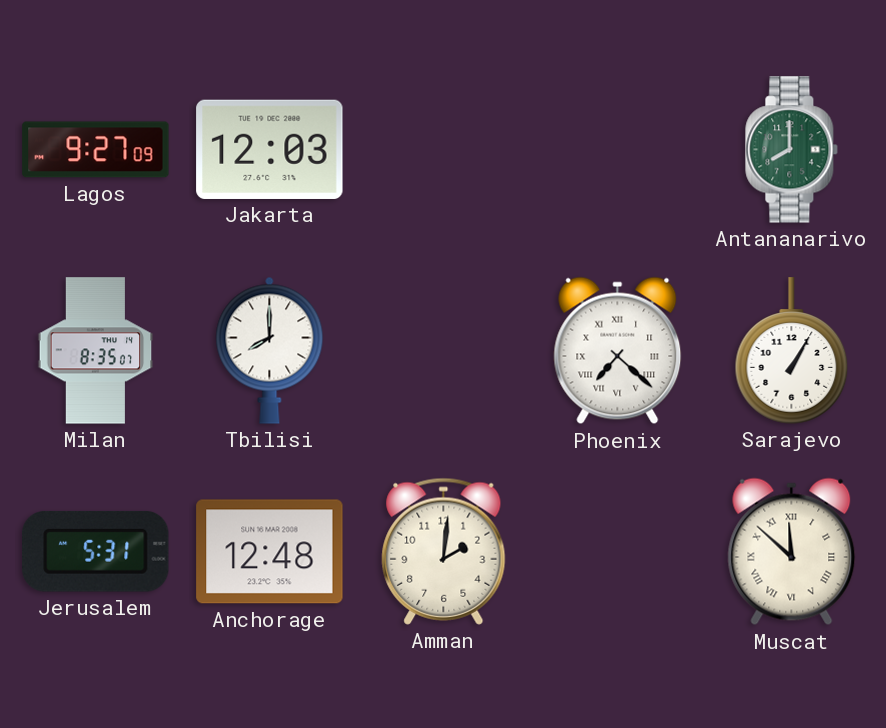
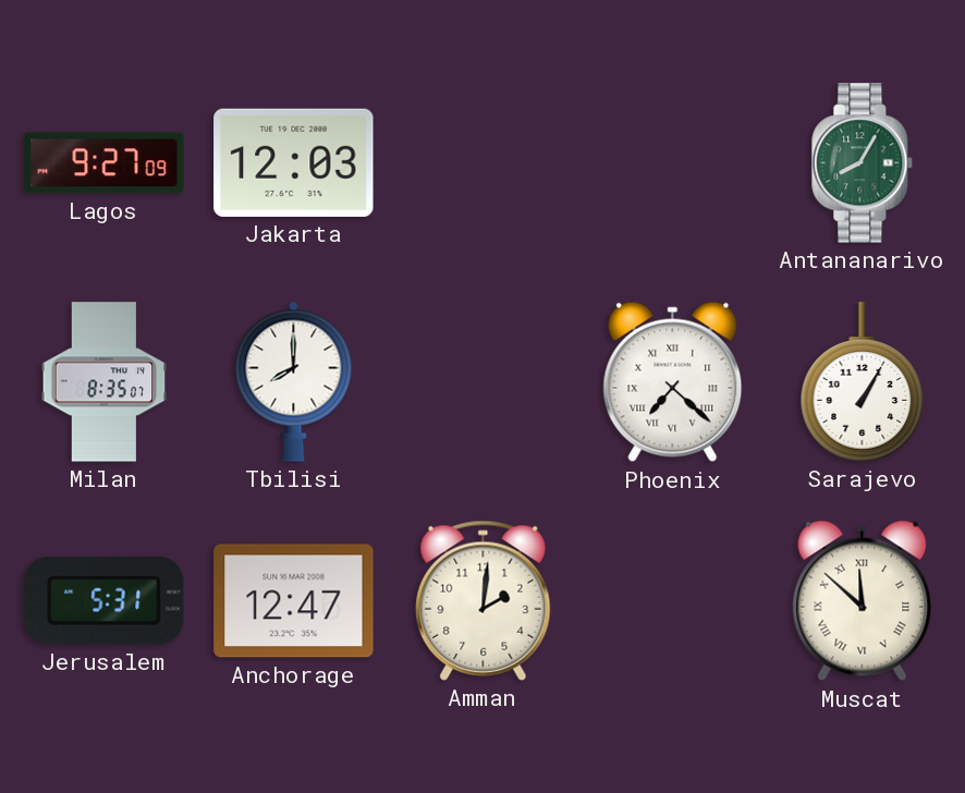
Antananarivo: 8:00 -> 8:05 (863, 163)
Anchorage: 12:48 -> 12:47 (294, 601)
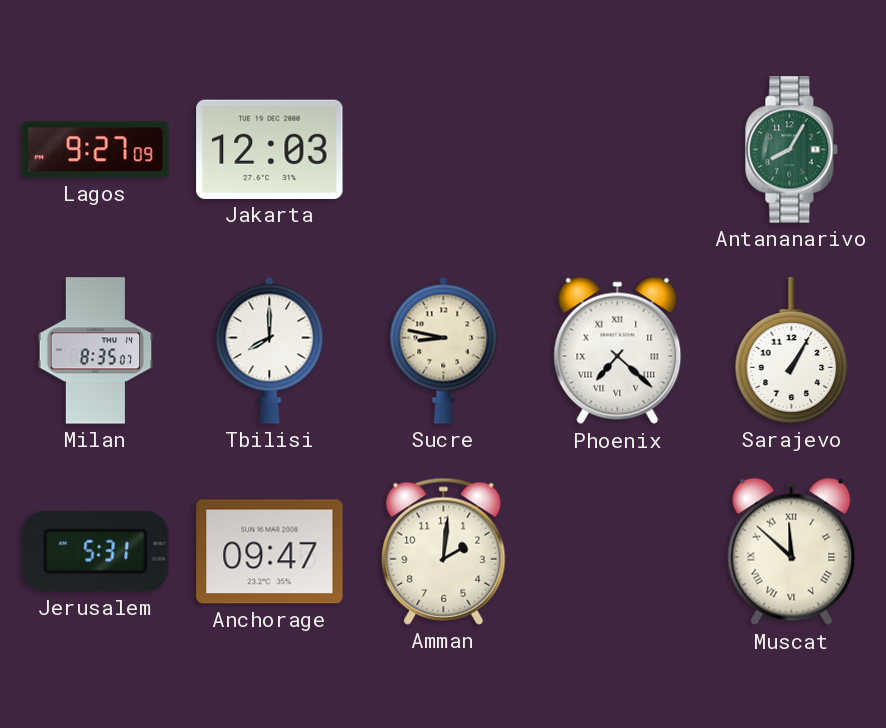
Sucre: none -> 8:47 (444, 350)
Anchorage: 12:47 -> 09:47 (270, 552)
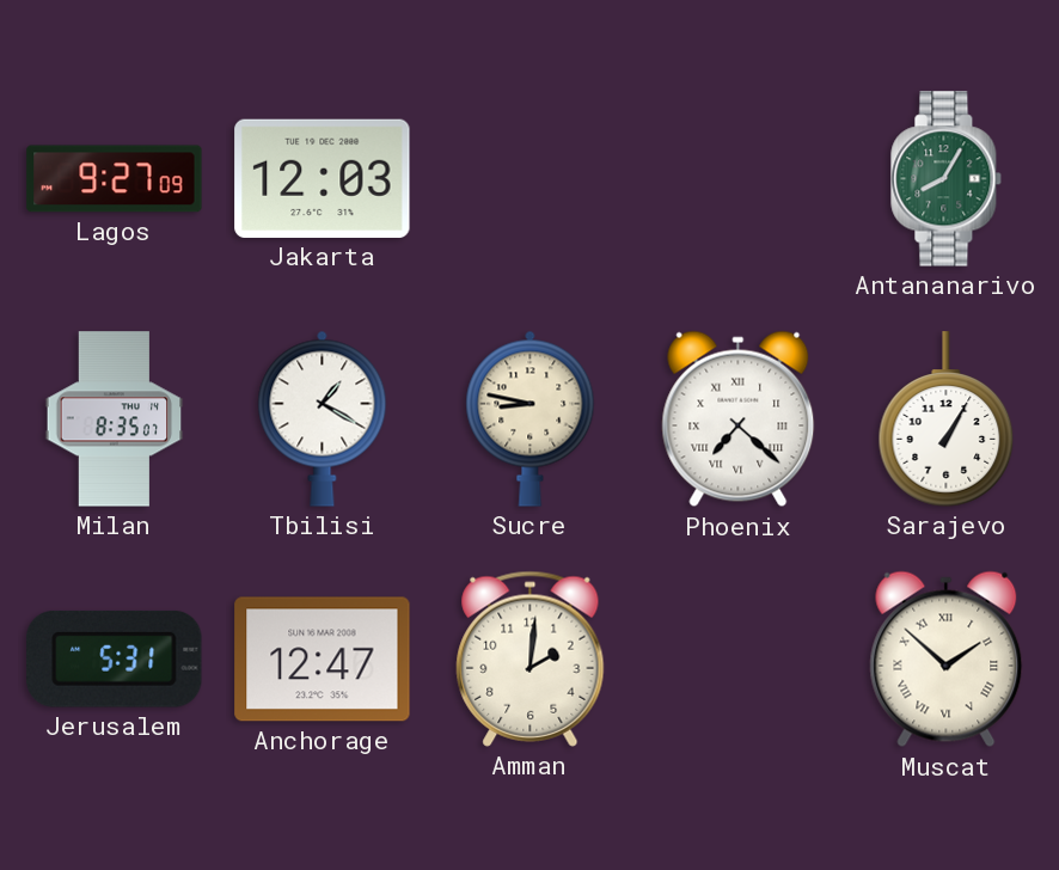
Tbilisi: 8:00 -> 1:20 (323, 418)
Anchorage: 09:47 -> 12:47 (323, 660)
Muscat: 11:52 -> 1:52 (947, 660)
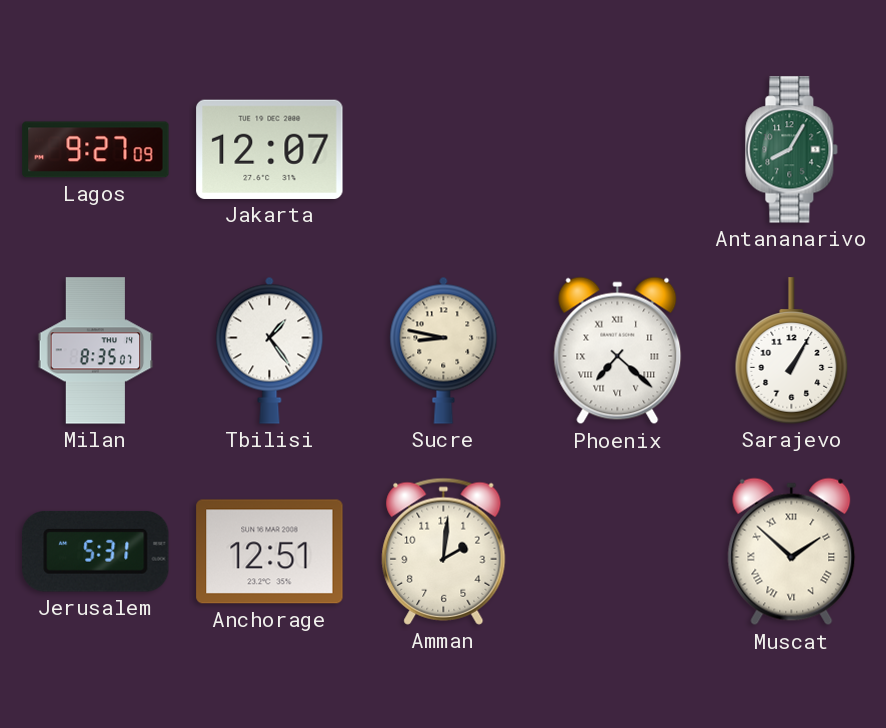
Jakarta: 12:03 -> 12:07 (270, 149)
Tbilisi: 1:20 -> 1:24 (270, 350)
Anchorage: 12:47 -> 12:51 (270, 552)
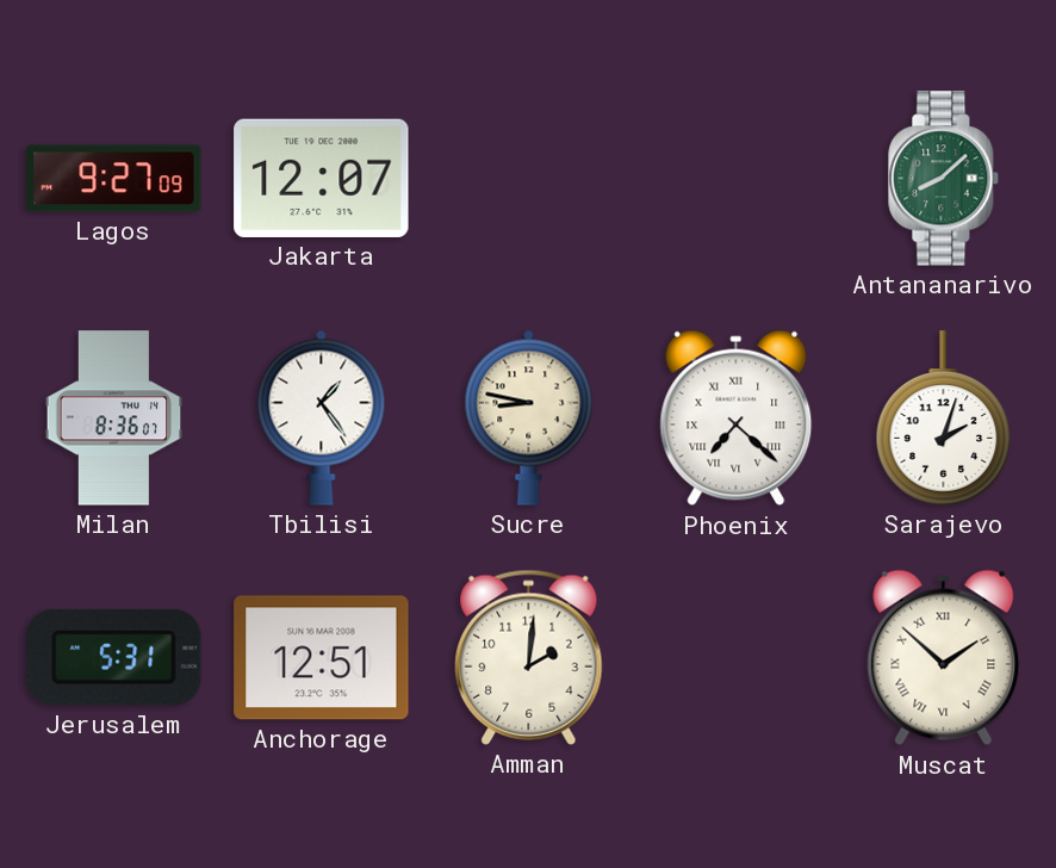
Antananarivo: 8:05 -> 8:08 (944, 179)
Milan: 8:35 -> 8:36 (114, 418)
Sarajevo: 1:05 -> 2:03 (944, 418)
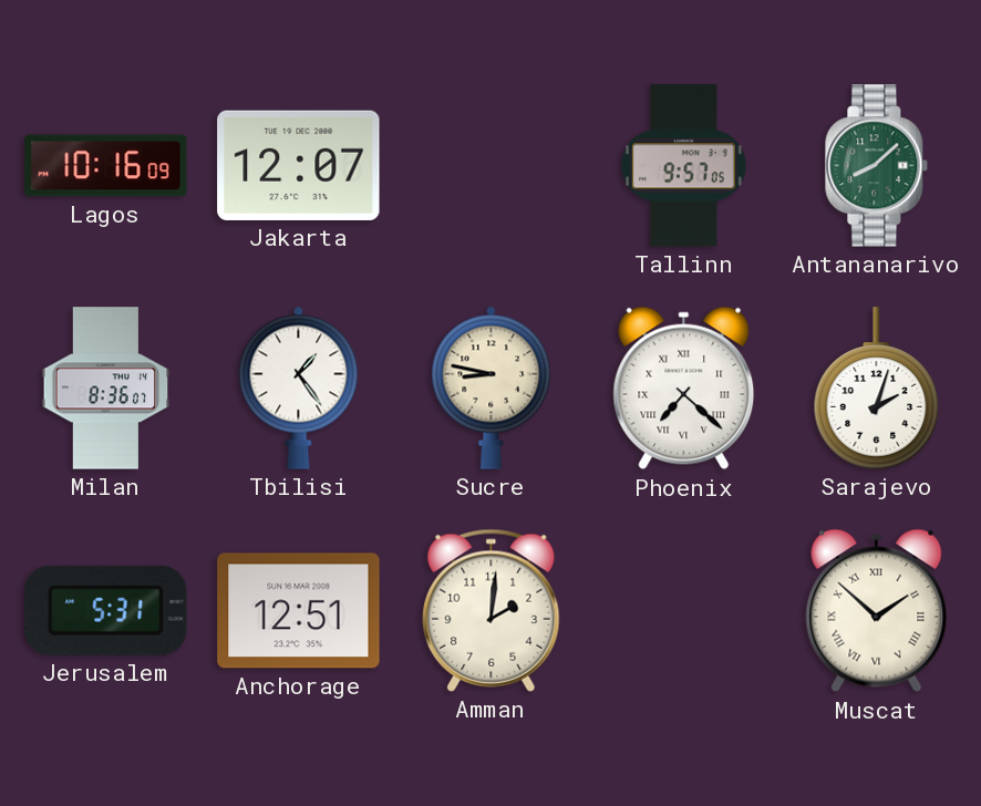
Lagos: 9:27 -> 10:16 (106, 166)
Tallinn: none -> 9:57 (683, 166)
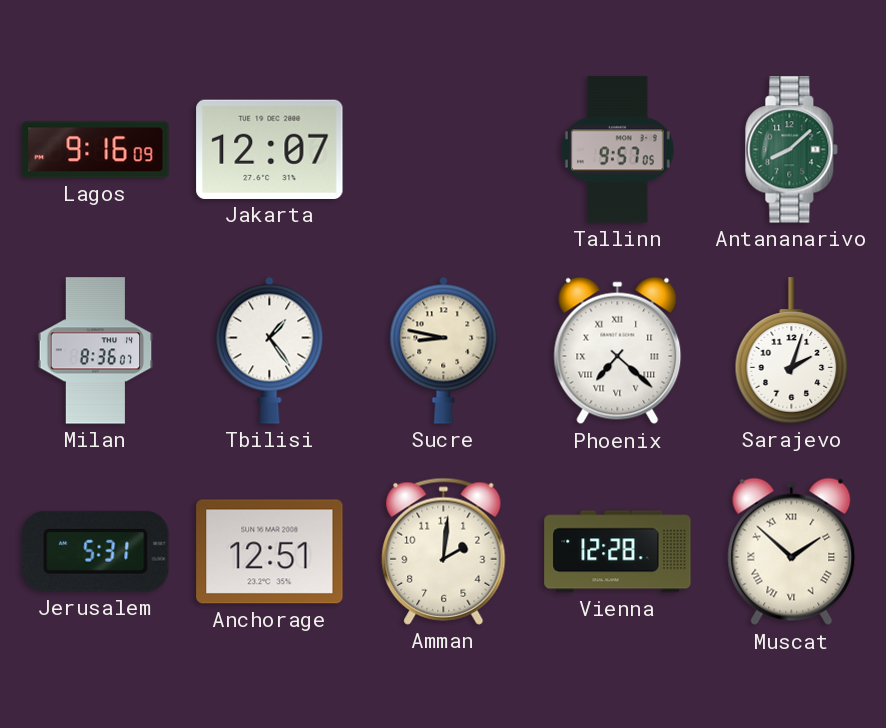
Lagos: 10:16 -> 9:16 (96, 150)
Vienna: none -> 12:28 (618, 552)
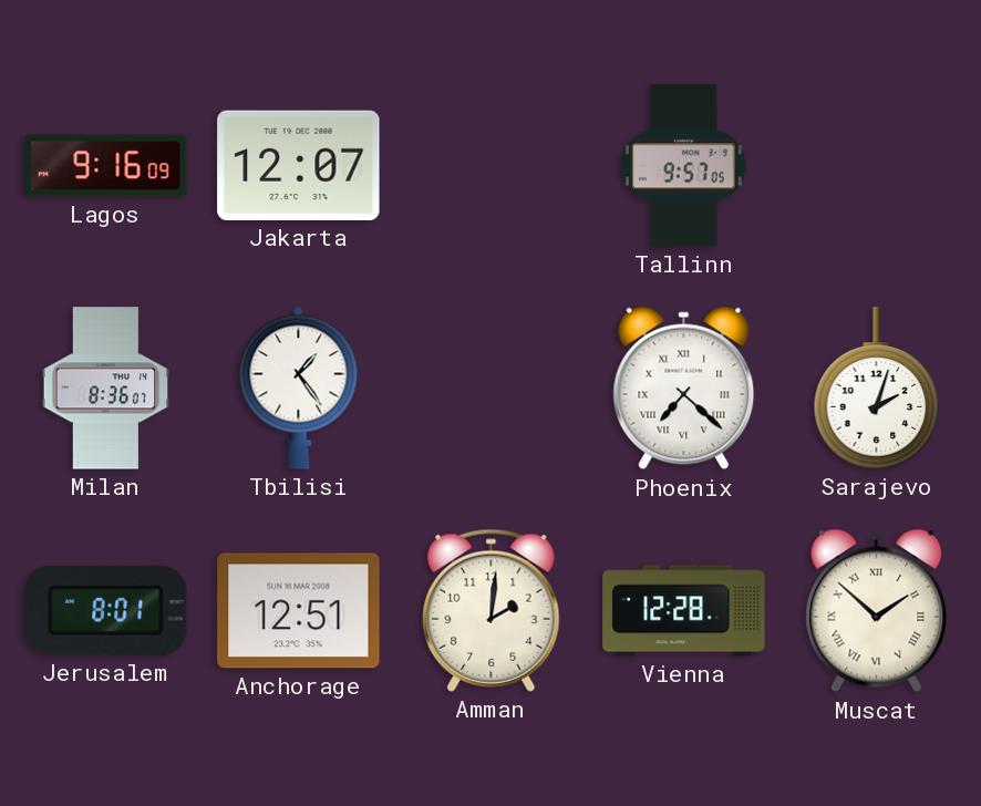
Antananarivo: 8:08 -> none (792, 150)
Sucre: 8:47 -> none (444, 350)
Jerusalem: 5:31 -> 8:01 (106, 610)
